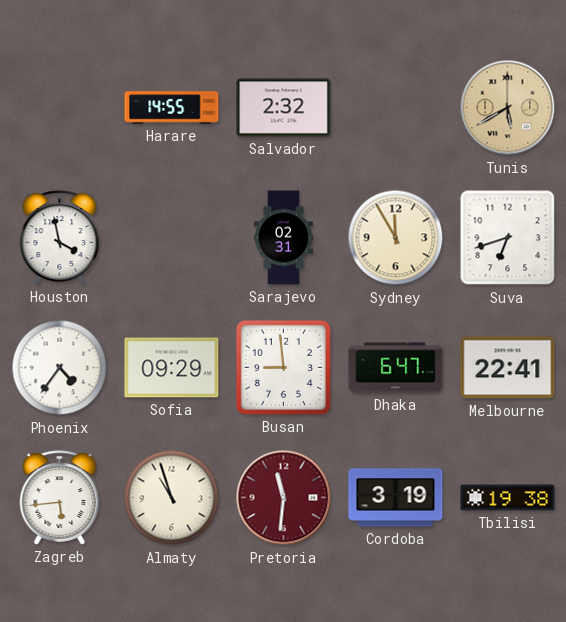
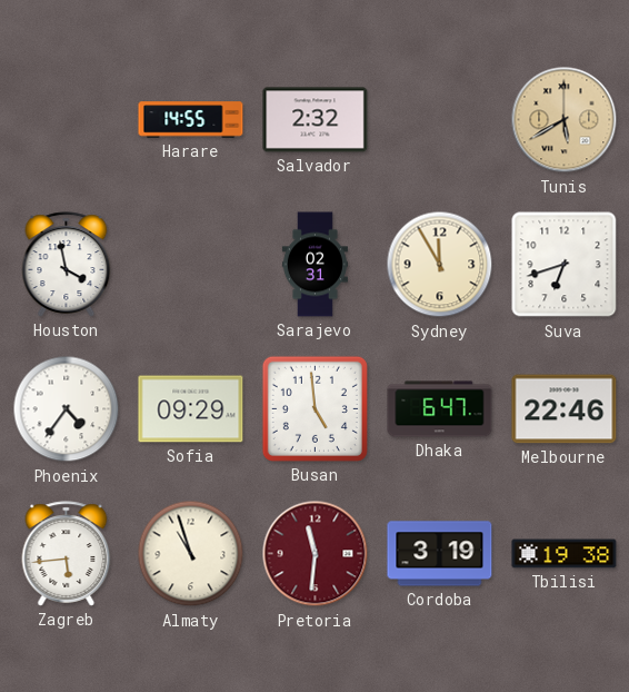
Busan: 8:59 -> 4:59 (314, 408)
Melbourne: 22:41 -> 22:46 (565, 409)
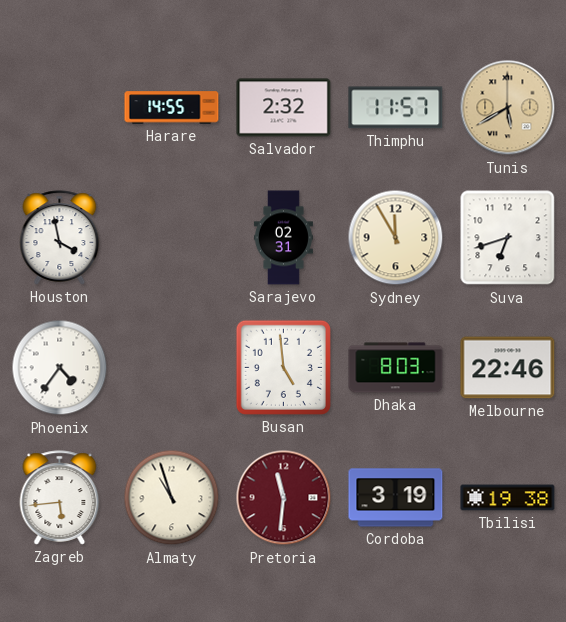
Thimphu: none -> 11:57 (396, 108)
Sofia: 09:29 -> none (191, 409)
Dhaka: 6:47 -> 8:03 (396, 368)
